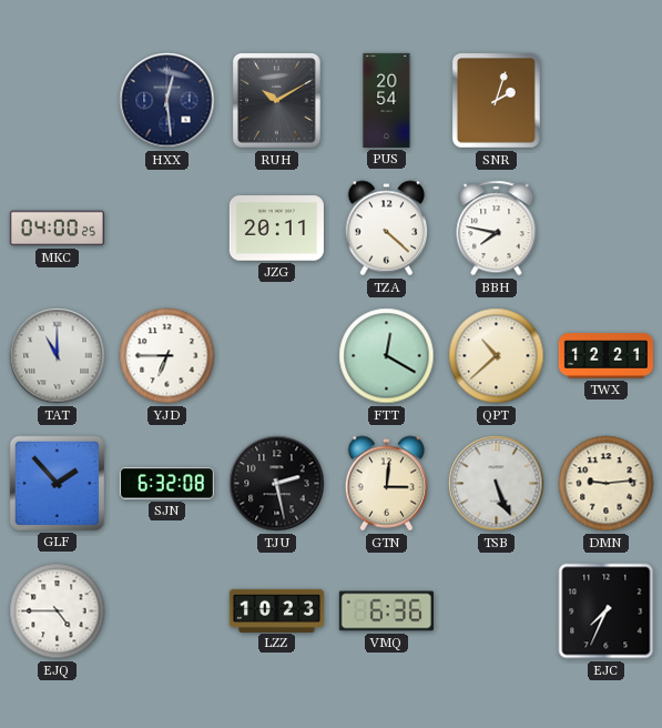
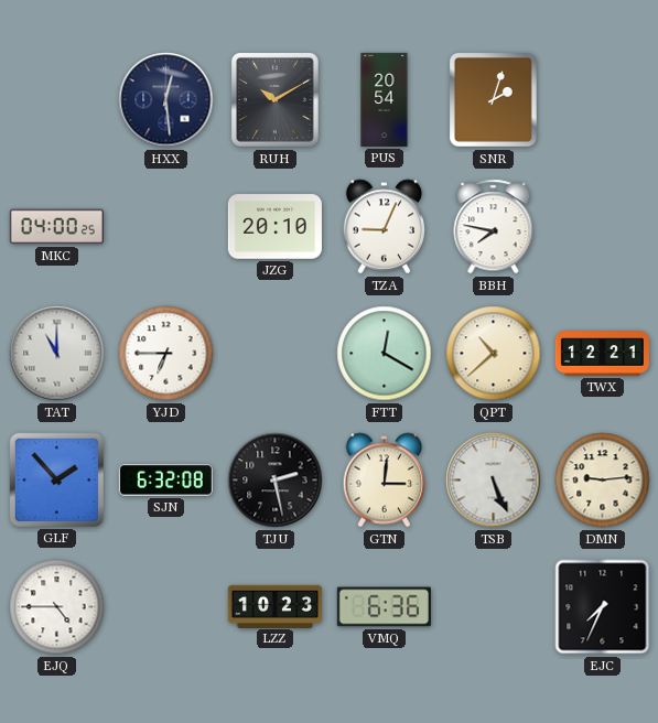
JZG: 20:11 -> 20:10 (274, 227)
TZA: 4:22 -> 9:04 (385, 227)
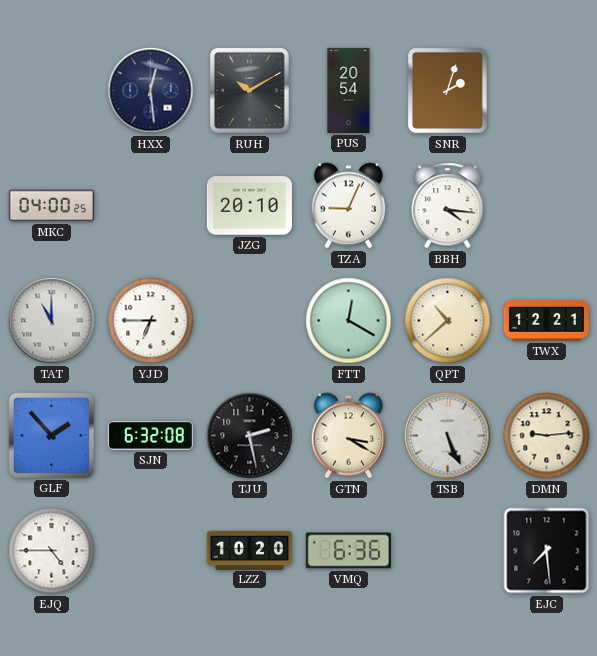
BBH: 7:47 -> 4:16 (448, 206)
GTN: 3:01 -> 3:20 (349, 436)
LZZ: 10:23 -> 10:20 (249, 550)
EJC: 7:34 -> 7:29 (547, 551)
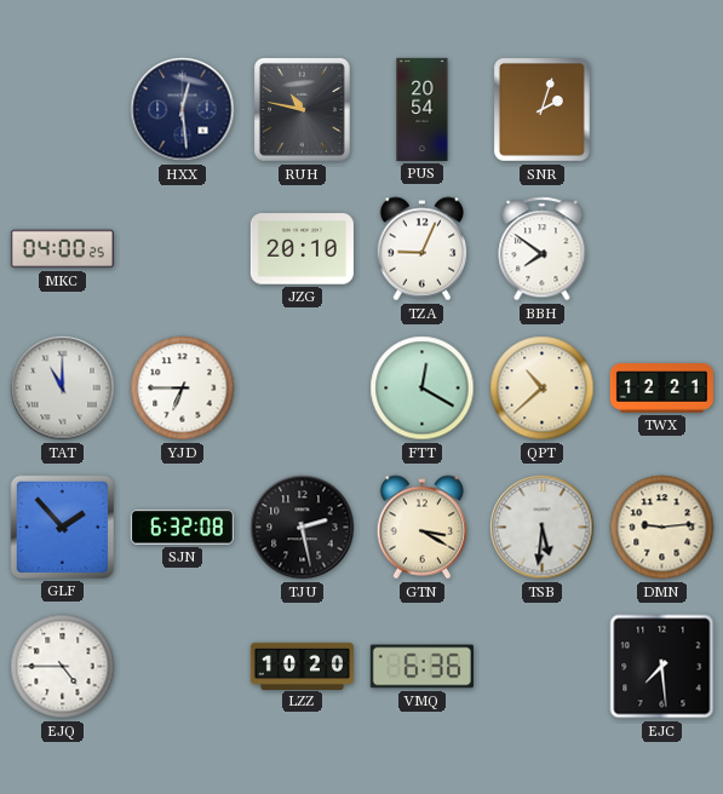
RUH: 10:10 -> 10:47 (302, 110)
BBH: 4:16 -> 7:51 (543, 249)
TSB: 5:26 -> 5:31 (543, 528)
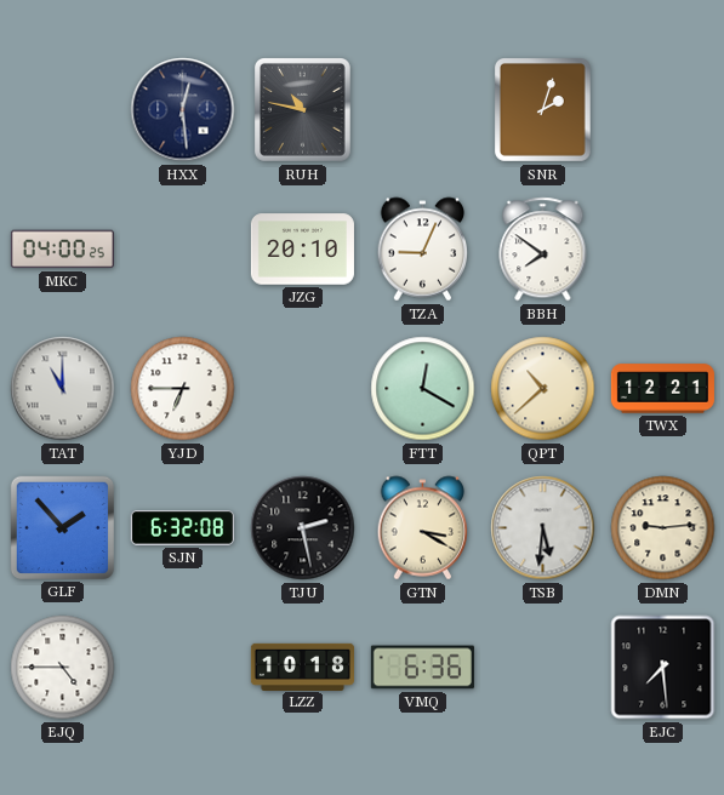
PUS: 20:54 -> none (423, 109)
LZZ: 10:20 -> 10:18 (302, 667)
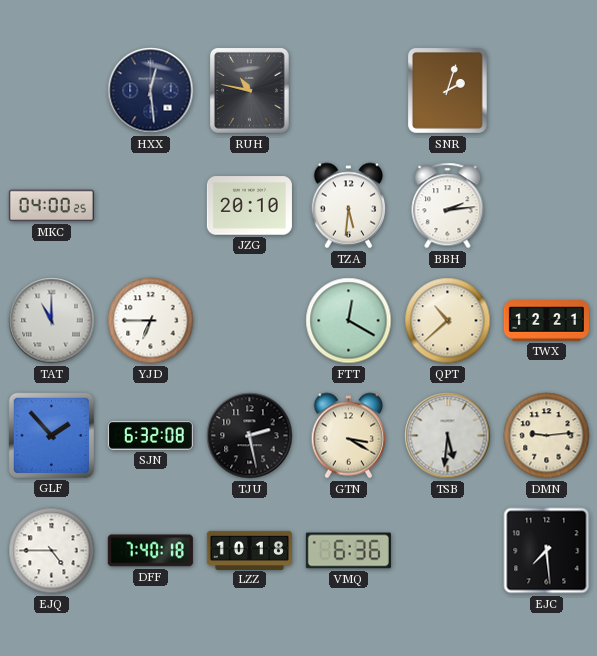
TZA: 9:04 -> 5:31 (349, 206)
BBH: 7:51 -> 2:14 (448, 206)
DFF: none -> 7:40 (150, 551)
